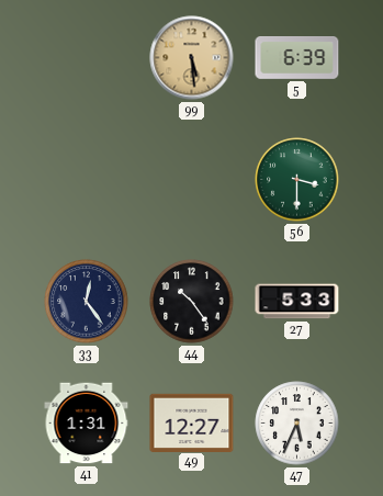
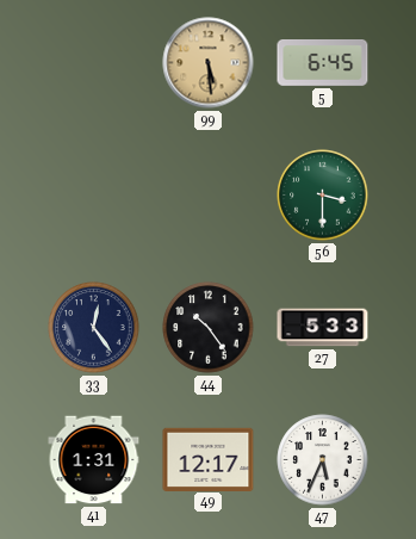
5: 6:39 -> 6:45 (323, 63)
49: 12:27 -> 12:17 (209, 459)
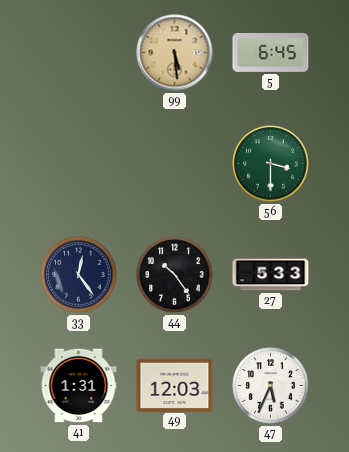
49: 12:17 -> 12:03 (175, 385)
